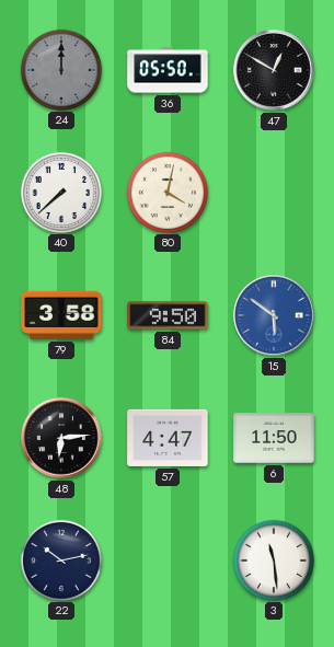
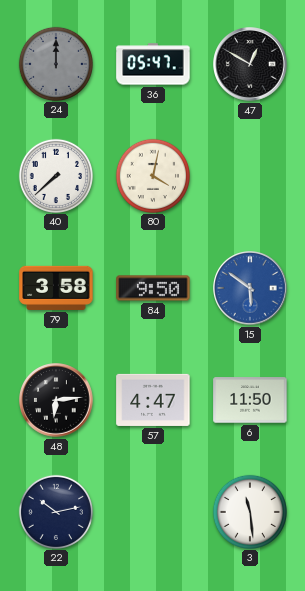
36: 05:50 -> 05:47 (153, 64)
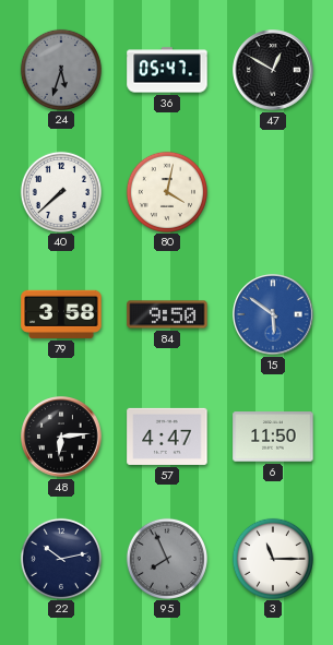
24: 12:00 -> 5:33 (60, 69)
95: none -> 7:56 (166, 558)
3: 11:29 -> 11:15 (272, 558)
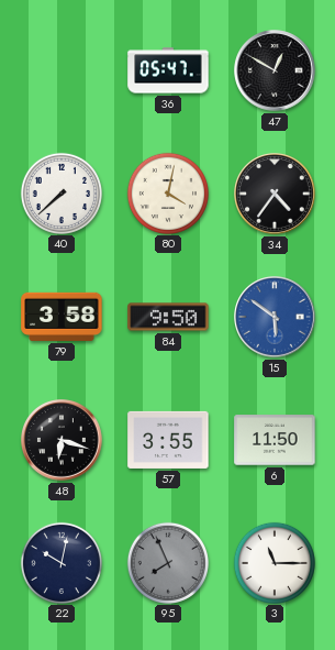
24: 5:33 -> none (60, 69)
34: none -> 4:36 (275, 194)
48: 6:14 -> 6:18 (62, 440)
57: 4:47 -> 3:55 (168, 440)
22: 10:13 -> 10:02 (60, 562)
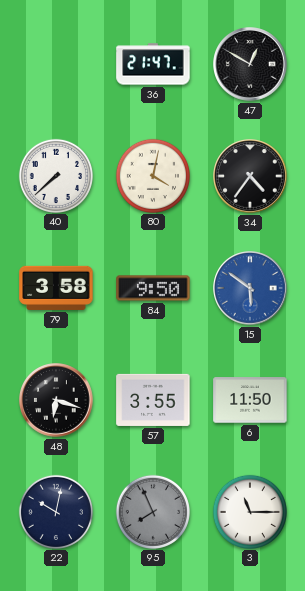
36: 05:47 -> 21:47 (153, 64)
